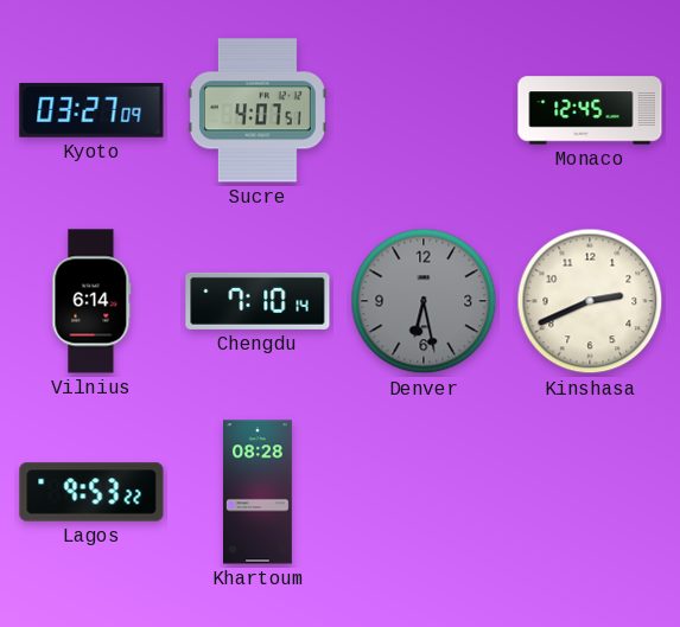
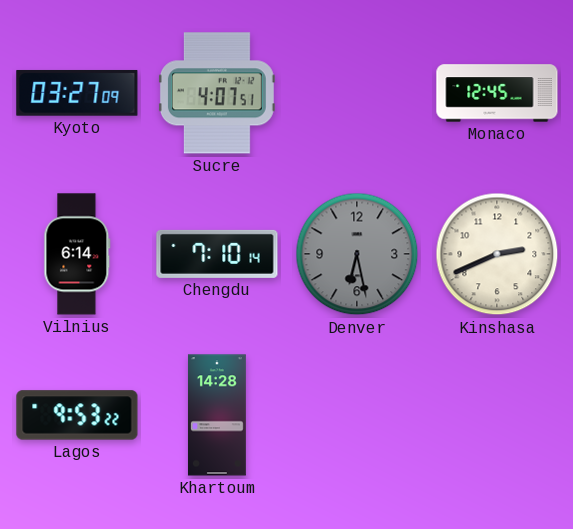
Khartoum: 08:28 -> 14:28 (217, 415)
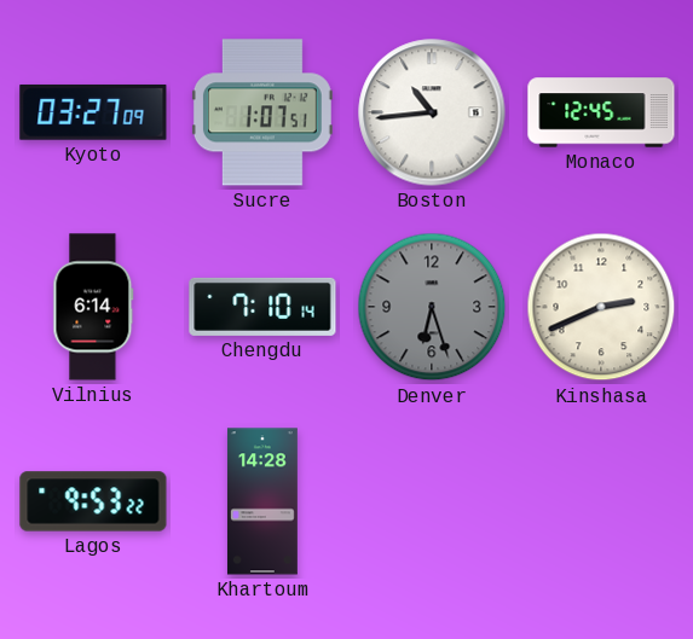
Sucre: 4:07 -> 1:07 (262, 112)
Boston: none -> 10:44 (432, 112)
Denver: 6:28 -> 6:27 (432, 307)
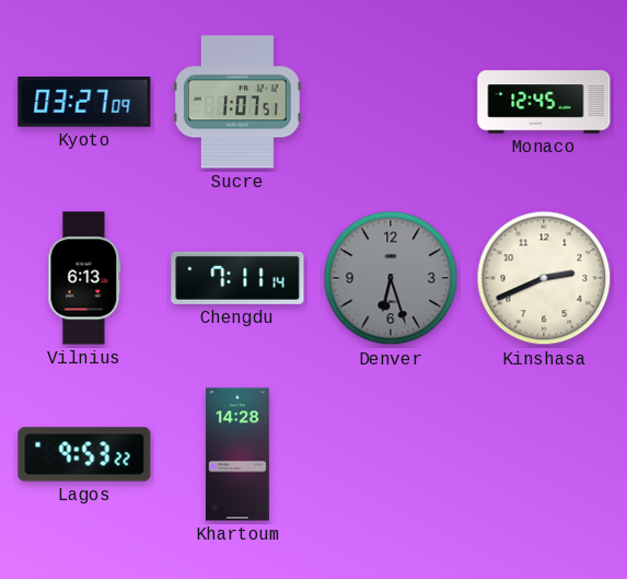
Boston: 10:44 -> none (432, 112)
Vilnius: 6:14 -> 6:13 (84, 278)
Chengdu: 7:10 -> 7:11 (237, 278)
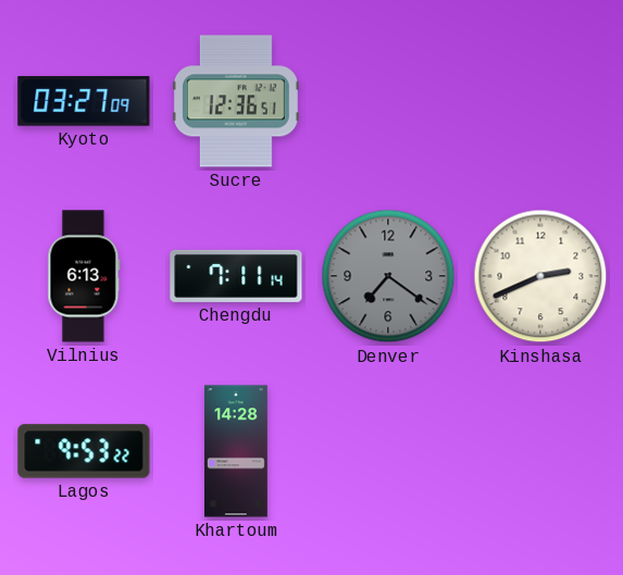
Sucre: 1:07 -> 12:36 (236, 101)
Monaco: 12:45 -> none (544, 102)
Denver: 6:27 -> 7:21 (388, 276)
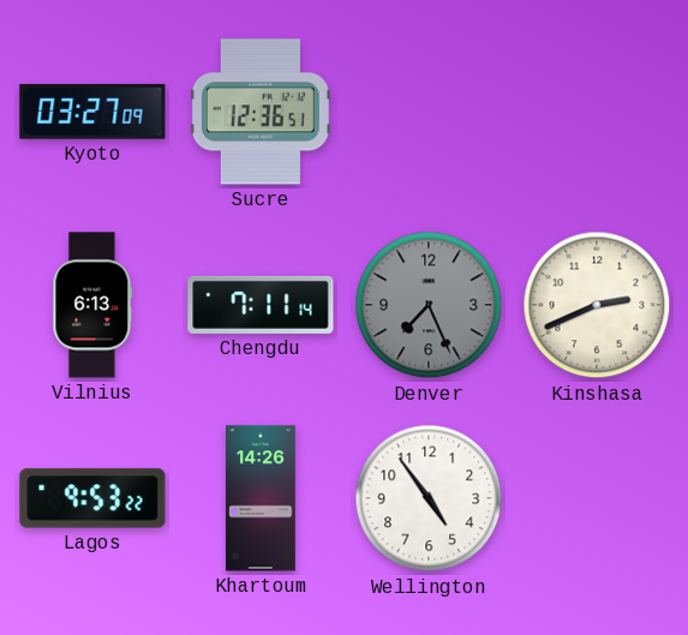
Denver: 7:21 -> 7:26 (429, 305)
Khartoum: 14:28 -> 14:26 (261, 498)
Wellington: none -> 4:54 (429, 498)
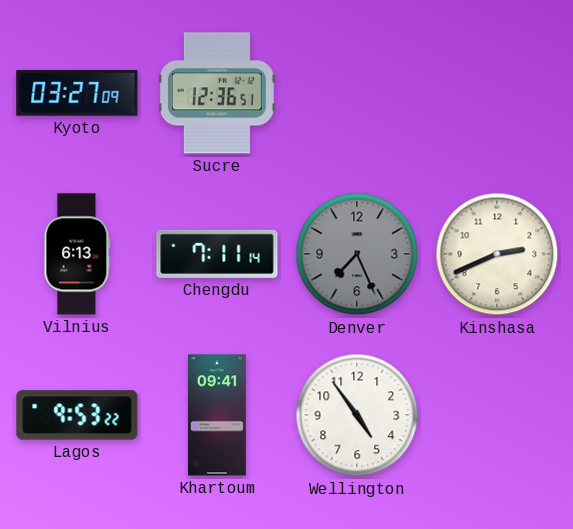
Khartoum: 14:26 -> 09:41 (217, 415)
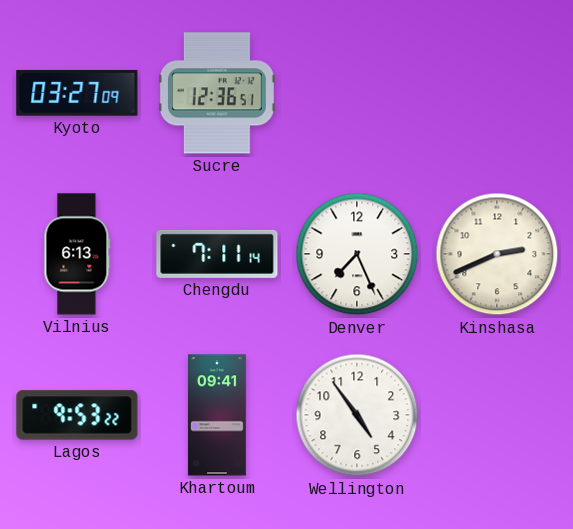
Denver dial: grey -> white (357, 254)
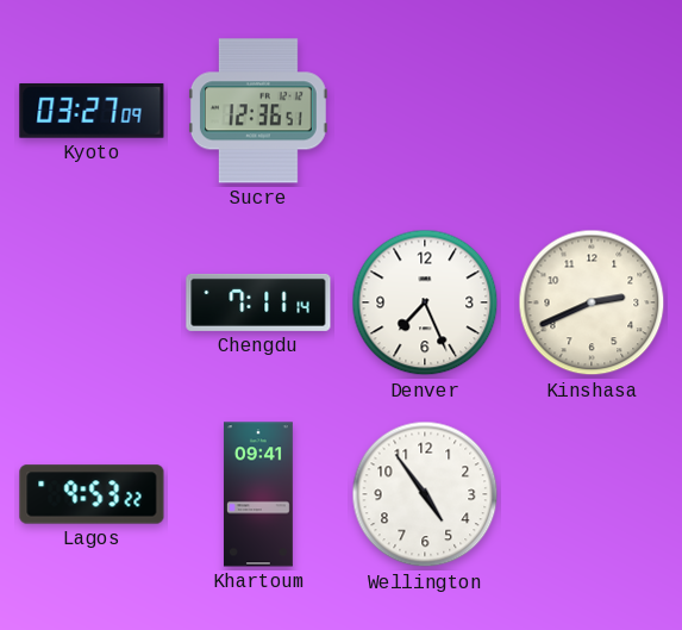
Vilnius: 6:13 -> none (77, 254)
